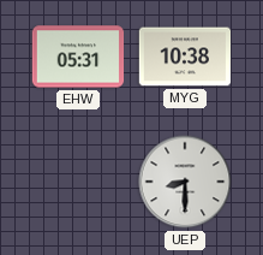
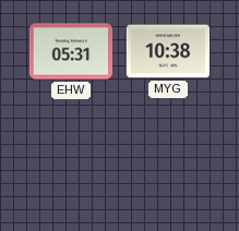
UEP: 8:30 -> none (185, 182)
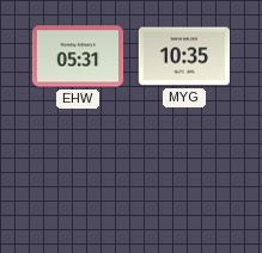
MYG: 10:38 -> 10:35 (184, 56)
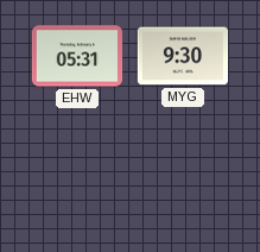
MYG: 10:35 -> 9:30 (183, 56)
